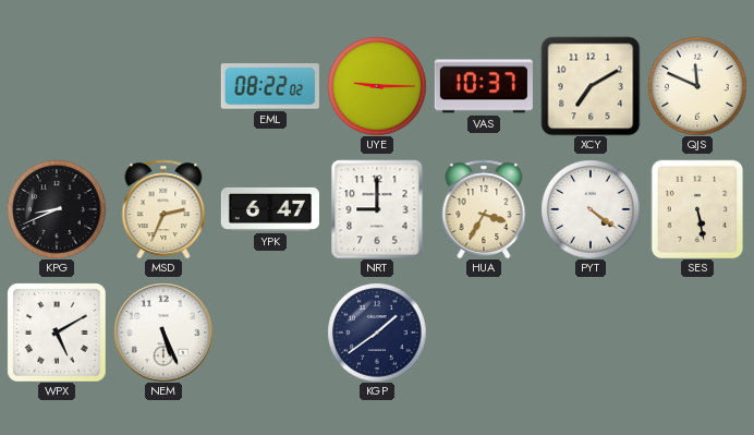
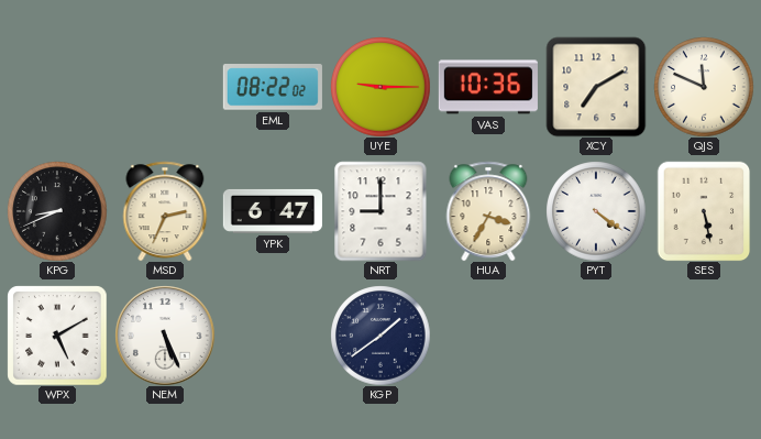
VAS: 10:37 -> 10:36 (488, 87)
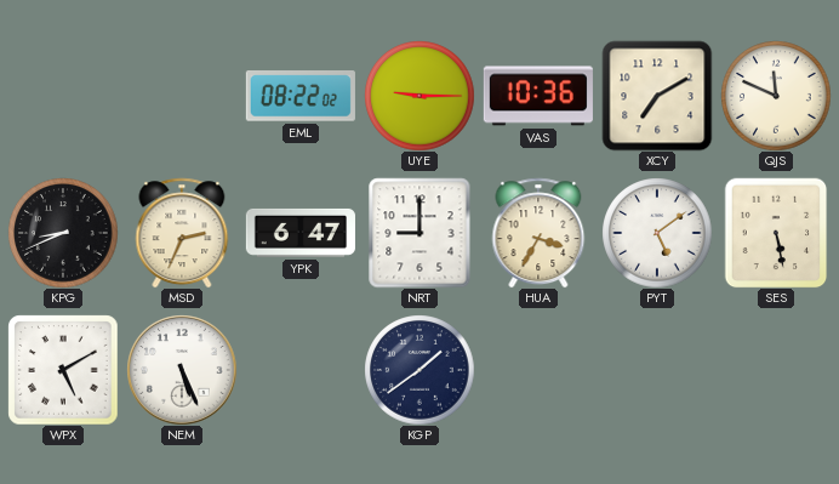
PYT: 4:21 -> 5:09 (657, 233)
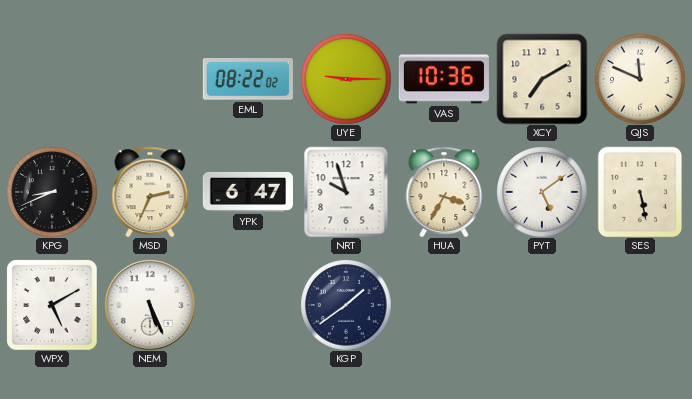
NRT: 9:00 -> 9:57 (346, 192)
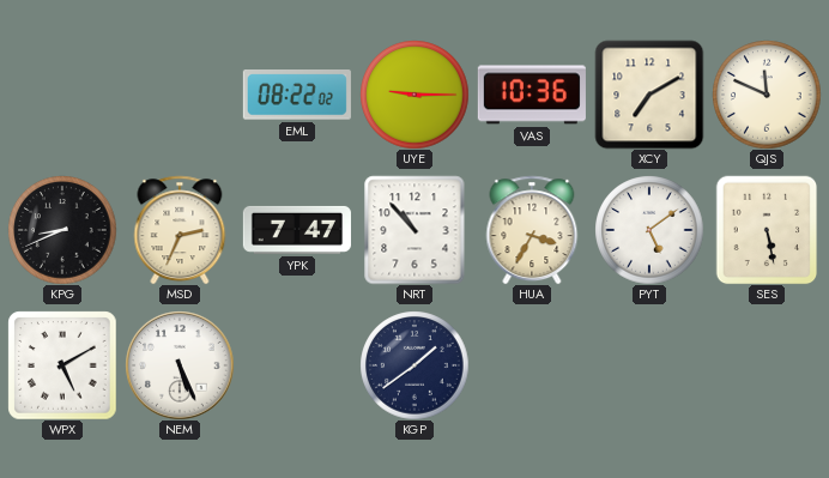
YPK: 6:47 -> 7:47 (297, 230)
NRT: 9:57 -> 10:53 (414, 230)
